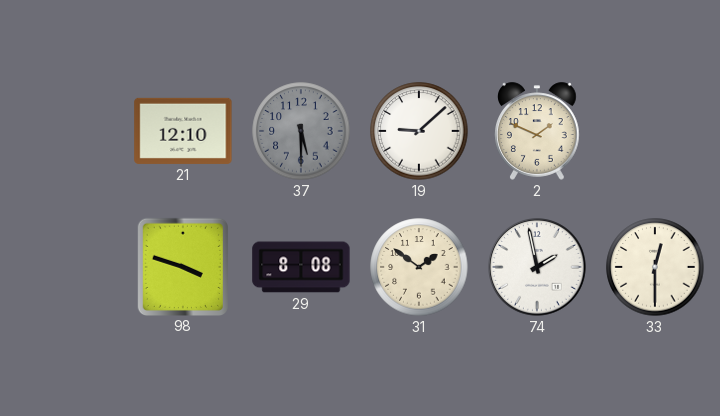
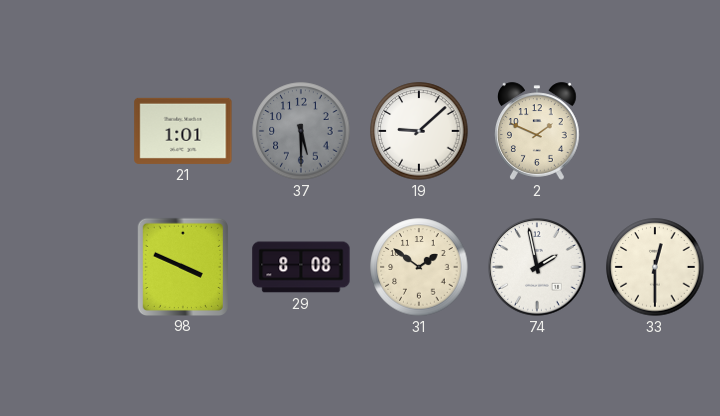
21: 12:10 -> 1:01 (183, 131)
98: 3:48 -> 3:49 (182, 266)
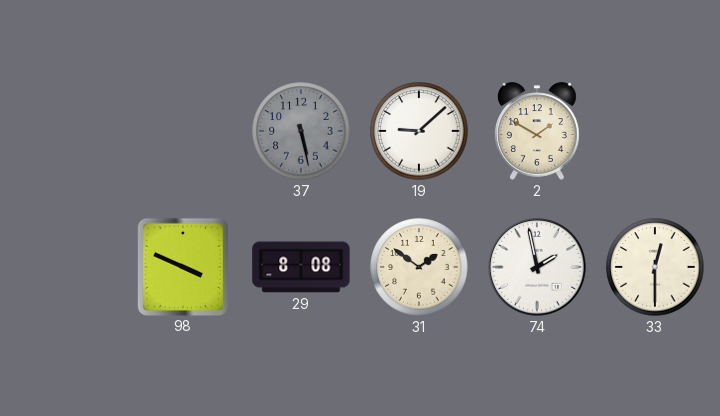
21: 1:01 -> none (183, 131)
37: 5:30 -> 5:28 (301, 131)
2: 1:49 -> 1:50 (538, 131)
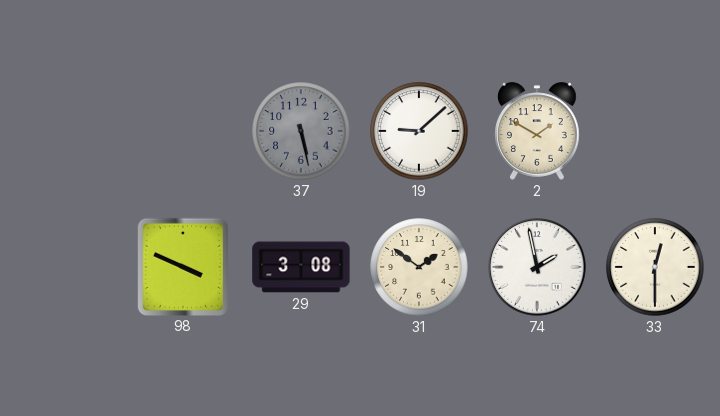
29: 8:08 -> 3:08 (301, 267)
